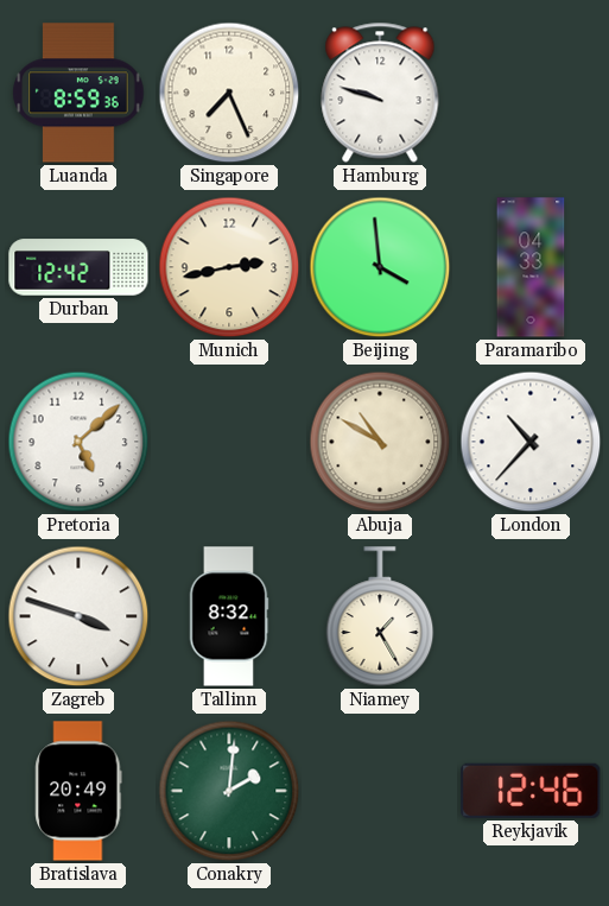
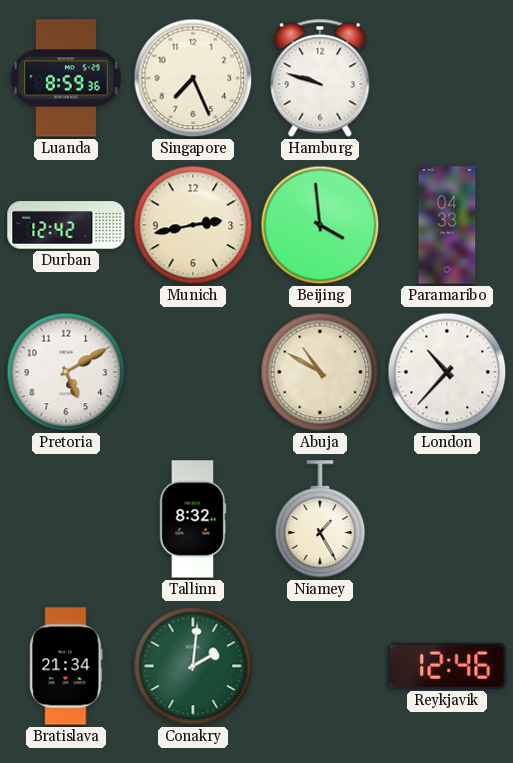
Pretoria: 5:08 -> 5:10 (66, 372)
Zagreb: 3:48 -> none (78, 616)
Bratislava: 20:49 -> 21:34 (66, 666)
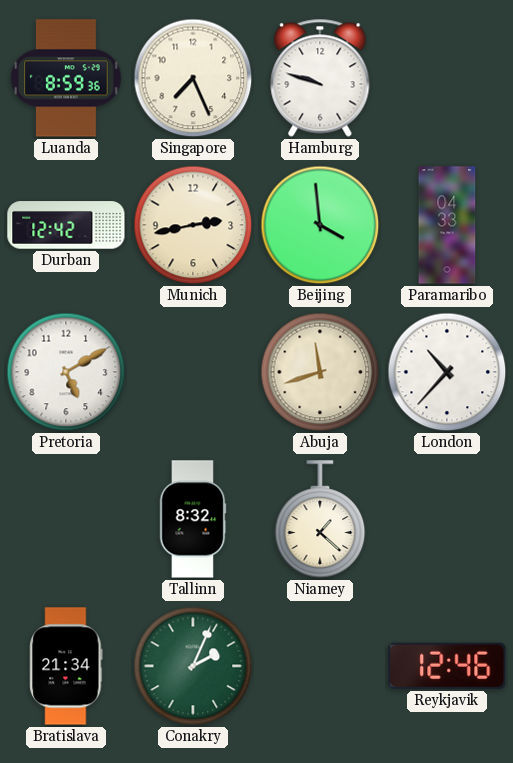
Abuja: 10:50 -> 11:42 (320, 372)
Niamey: 1:25 -> 1:22 (320, 519)
Conakry: 2:01 -> 2:04 (193, 666)
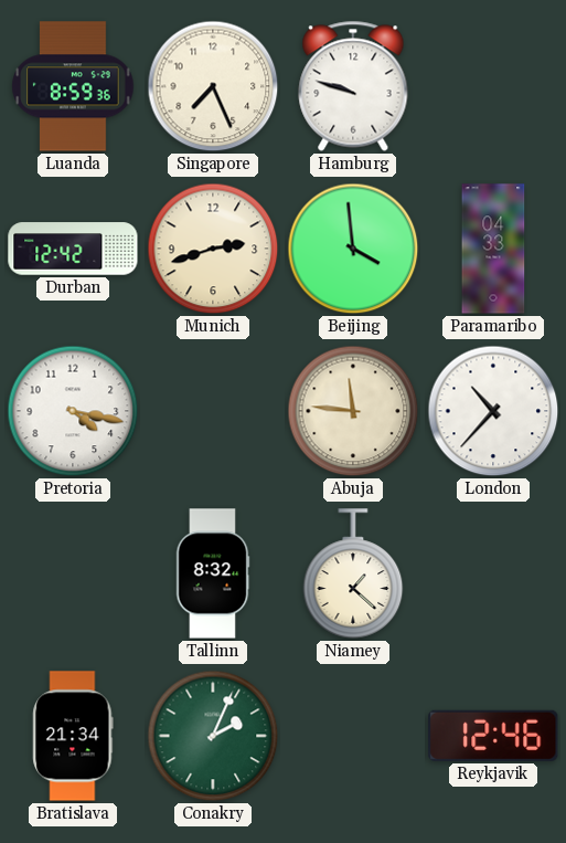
Munich: 2:43 -> 2:42 (213, 249)
Pretoria: 5:10 -> 4:17 (73, 411)
Abuja: 11:42 -> 11:46 (353, 411)
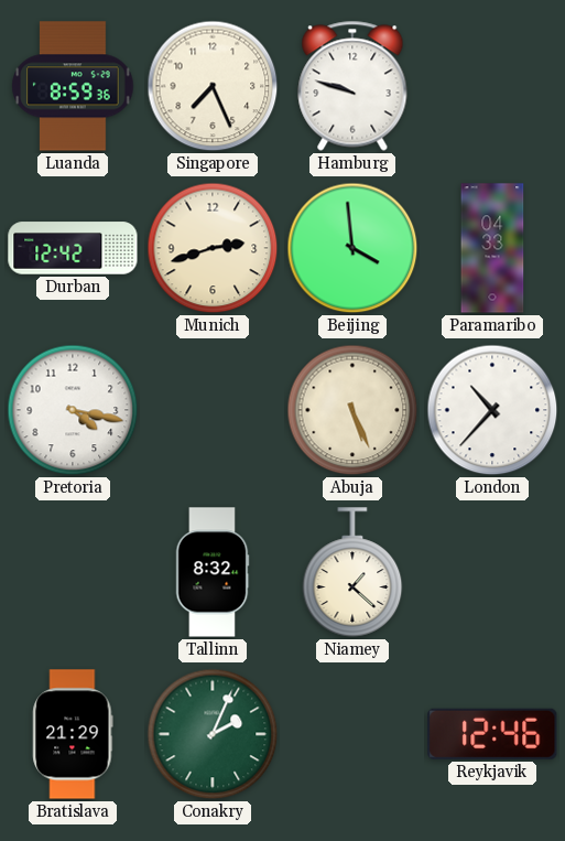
Abuja: 11:46 -> 5:26 (352, 410)
Bratislava: 21:34 -> 21:29 (73, 734)
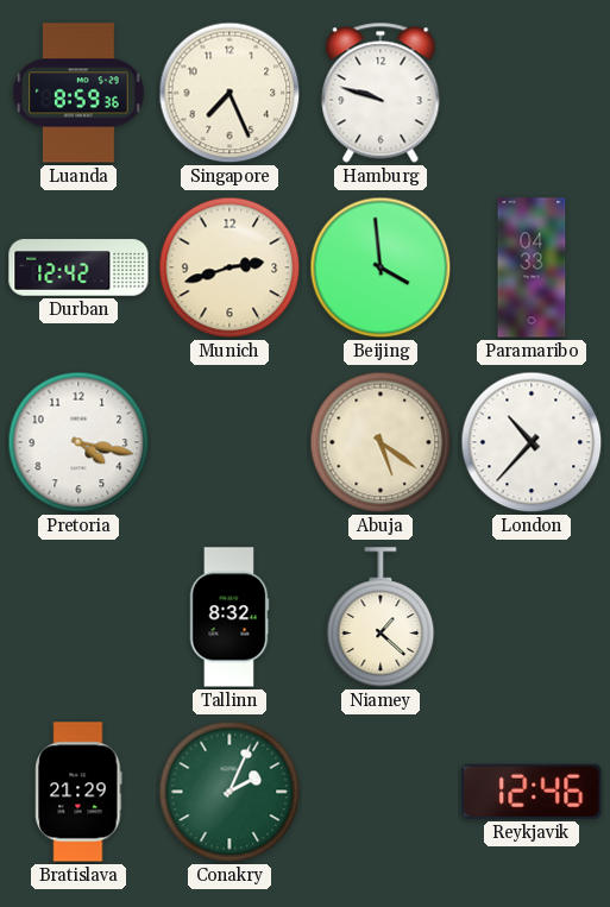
Abuja: 5:26 -> 5:21 (381, 442)
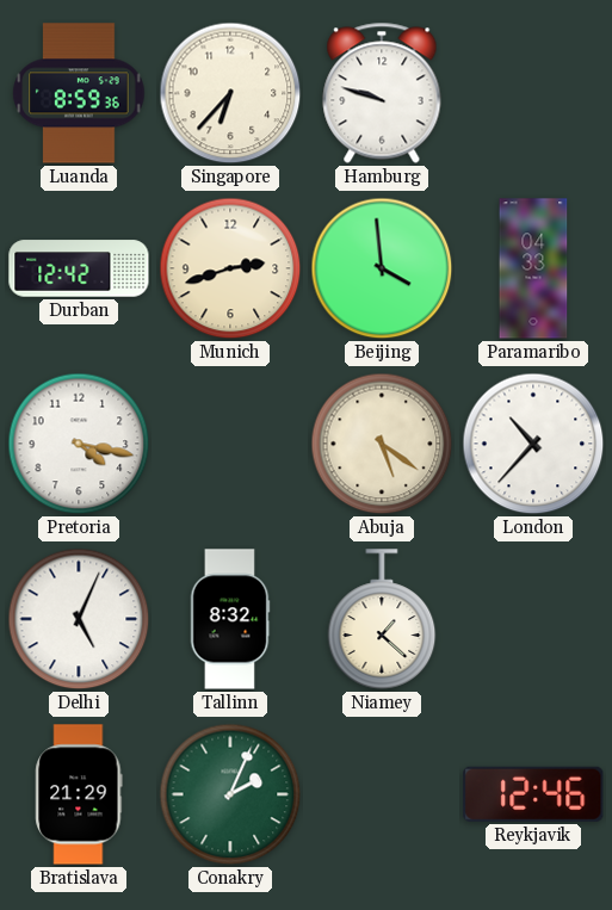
Singapore: 7:26 -> 6:37 (230, 93)
Delhi: none -> 5:04 (79, 619)
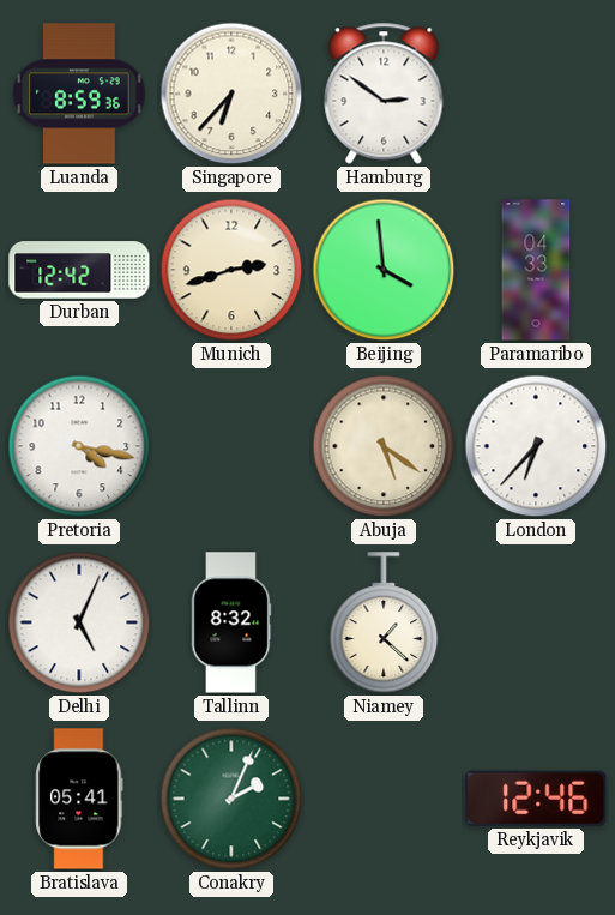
Hamburg: 9:48 -> 2:51 (384, 94)
London: 10:37 -> 6:37 (536, 446)
Bratislava: 21:29 -> 05:41 (79, 799)
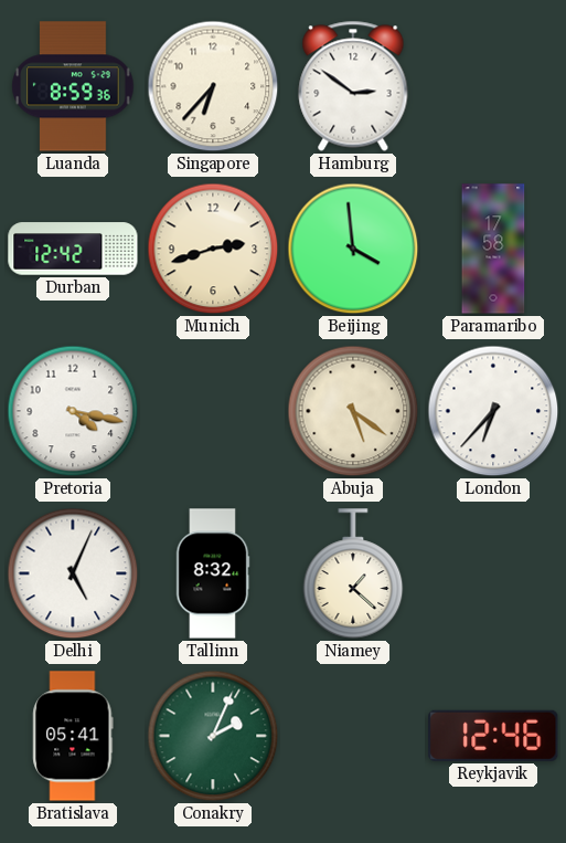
Paramaribo: 04:33 -> 17:58 (493, 249)
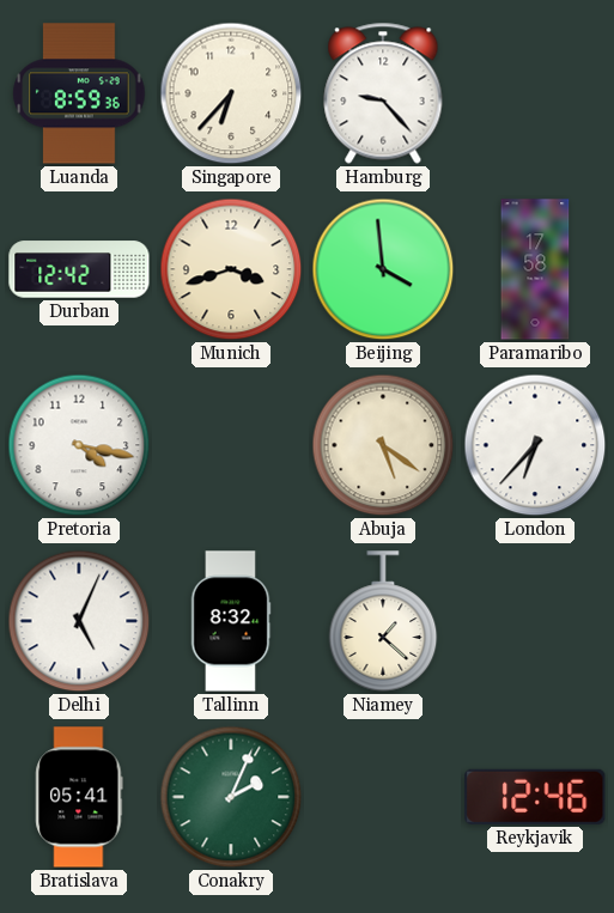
Hamburg: 2:51 -> 9:23 (383, 93)
Munich: 2:42 -> 3:42 (231, 269)
